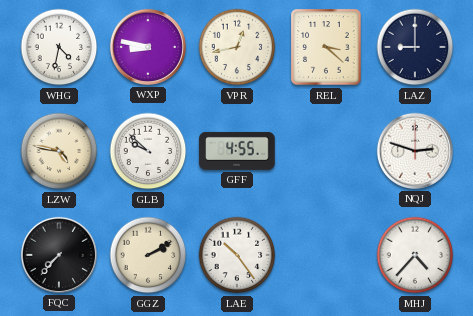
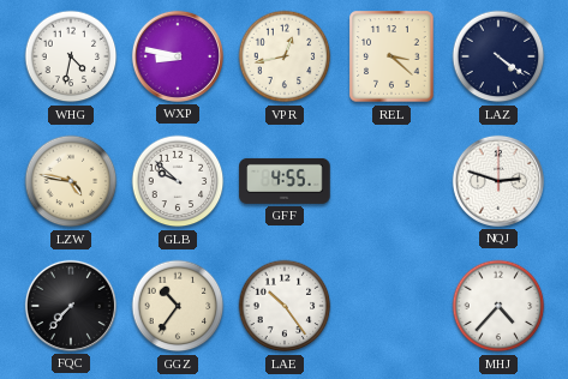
LAZ: 9:00 -> 4:21 (498, 56)
GGZ: 2:10 -> 10:36 (178, 306)
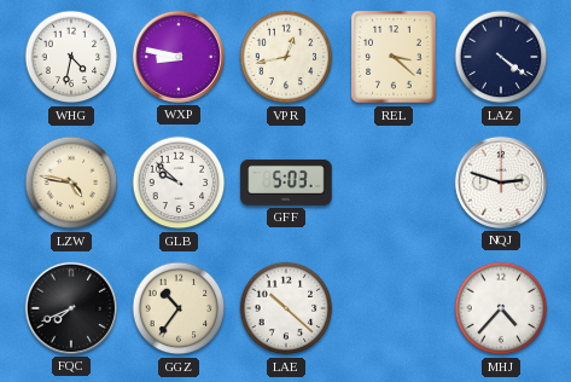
GFF: 4:55 -> 5:03 (286, 183)
FQC: 7:37 -> 7:41 (71, 308)
LAE: 10:24 -> 10:22 (286, 308)
